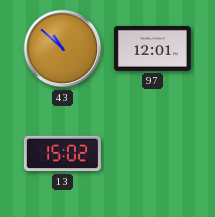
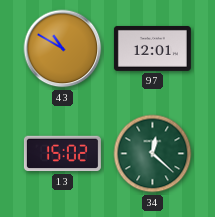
43: 10:52 -> 10:50 (63, 49)
34: none -> 12:22 (153, 154)
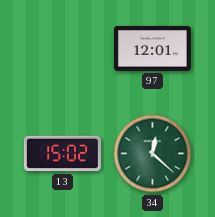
43: 10:50 -> none (63, 49)
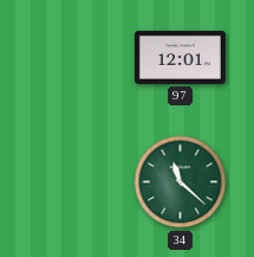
13: 15:02 -> none (62, 154)
34: 12:22 -> 11:22 (181, 182)
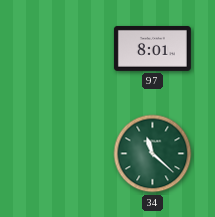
97: 12:01 -> 8:01 (152, 48)
